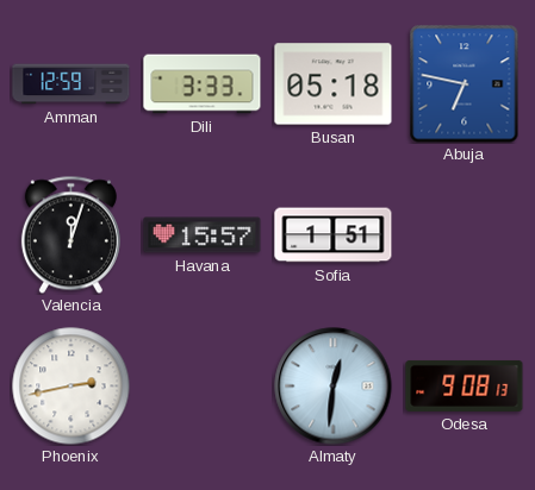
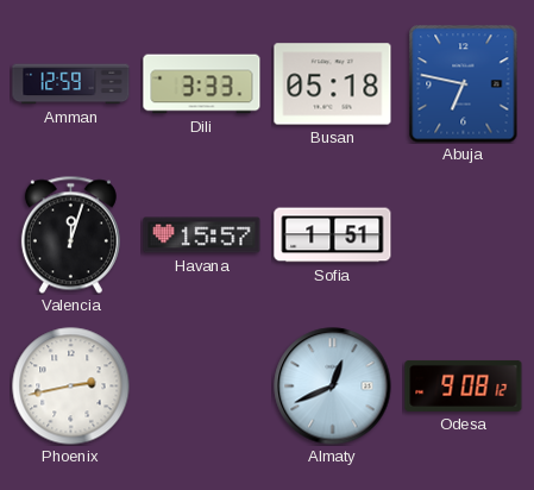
Almaty: 12:31 -> 12:41 (333, 387)
Odesa: 9:08:13 -> 9:08:12 (464, 385)
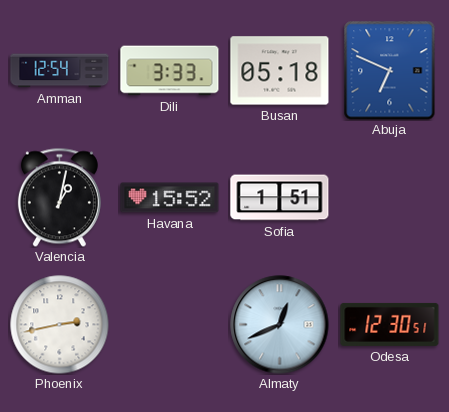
Amman: 12:59 -> 12:54 (60, 71)
Abuja: 6:47 -> 6:49 (390, 71)
Valencia: 12:03 -> 1:02 (59, 197)
Havana: 15:57 -> 15:52 (170, 198)
Odesa: 9:08 -> 12:30 (390, 324)
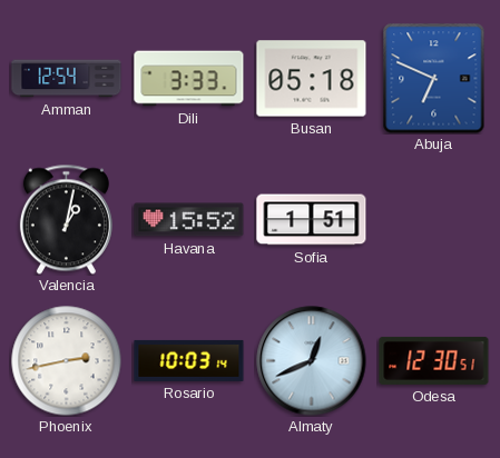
Rosario: none -> 10:03 (189, 360)
